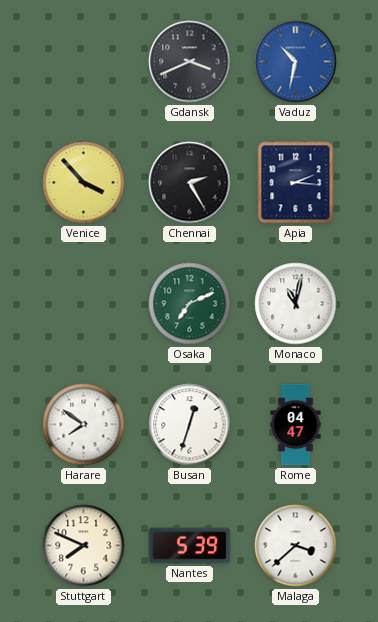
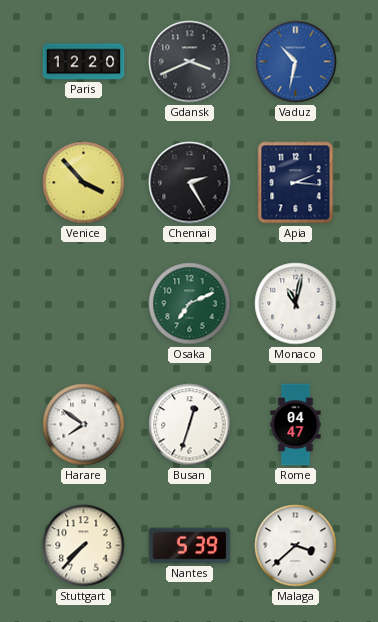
Paris: none -> 12:20 (84, 62)
Stuttgart: 7:49 -> 7:37 (84, 546)
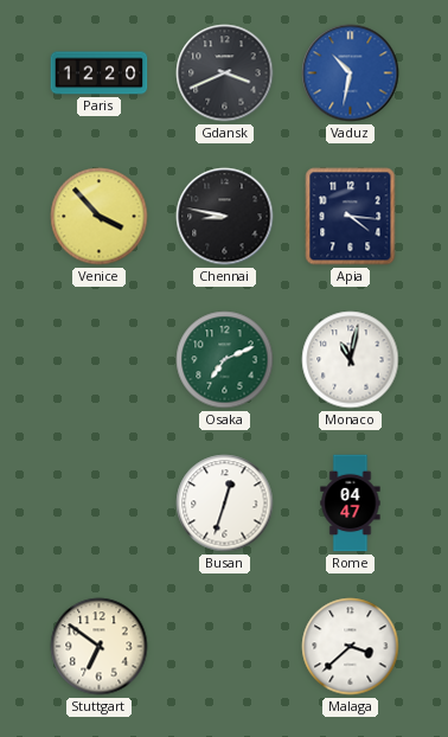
Chennai: 2:25 -> 8:47 (225, 217)
Apia: 2:16 -> 4:16 (351, 217)
Harare: 7:51 -> none (84, 425)
Stuttgart: 7:37 -> 6:51 (100, 647)
Nantes: 5:39 -> none (190, 546)
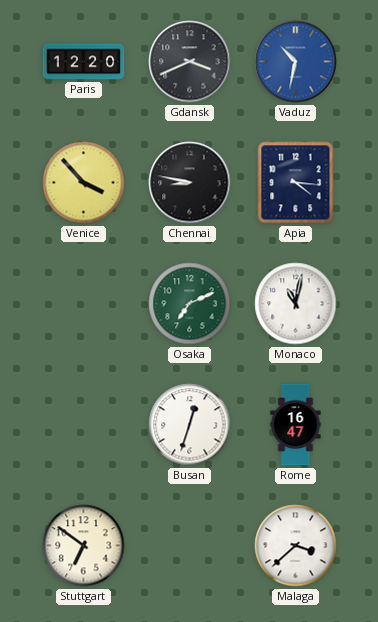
Rome: 04:47 -> 16:47 (296, 425)
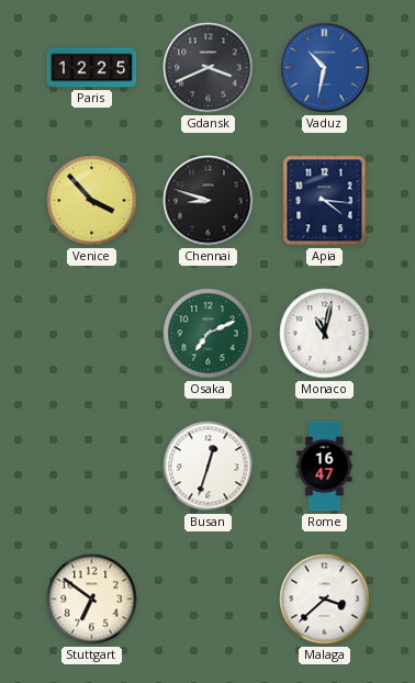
Paris: 12:20 -> 12:25 (92, 68)
Chennai: 8:47 -> 8:48 (209, 201)
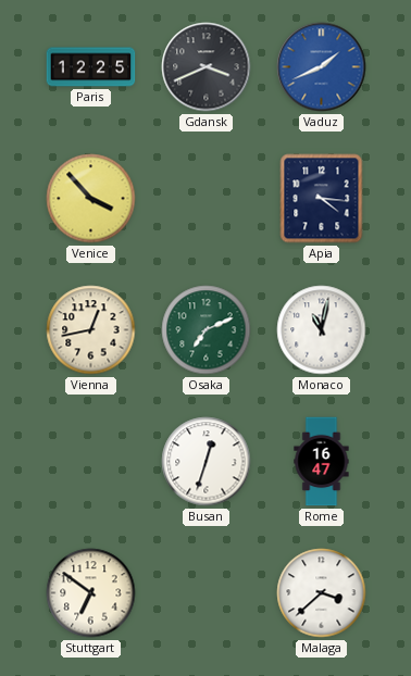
Vaduz: 10:32 -> 1:41 (322, 67)
Chennai: 8:48 -> none (209, 201)
Vienna: none -> 12:43 (91, 330)
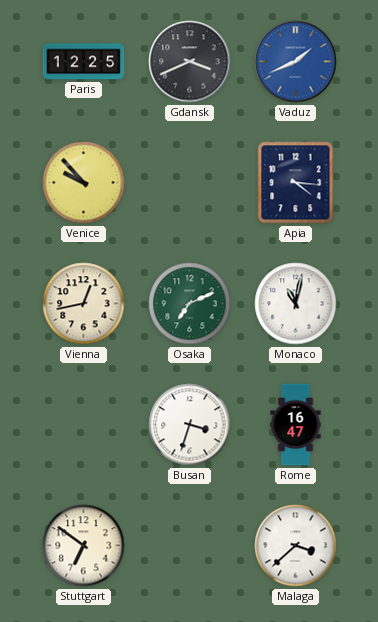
Venice: 3:53 -> 9:53 (84, 183)
Busan: 12:33 -> 3:33 (190, 425)
